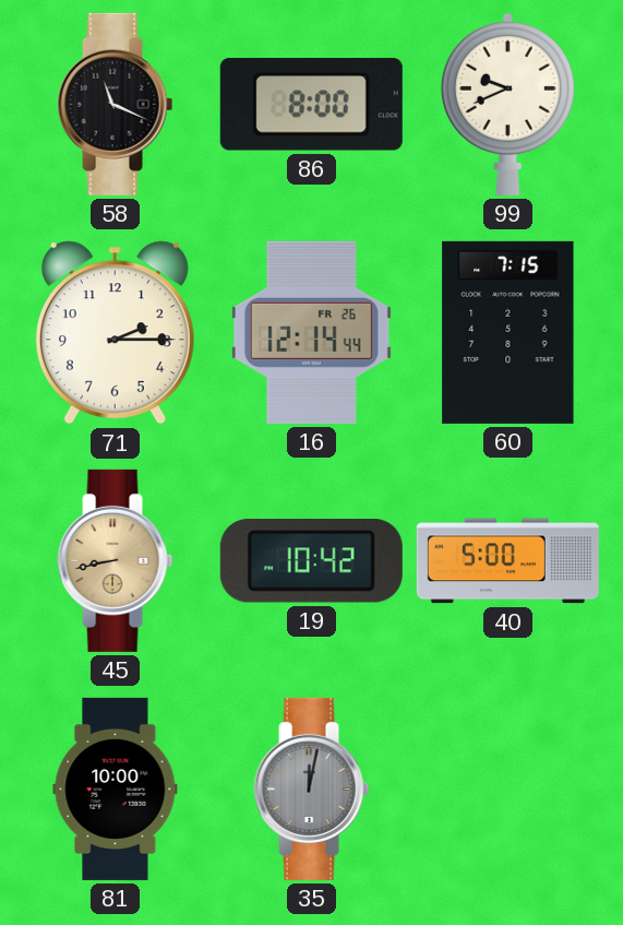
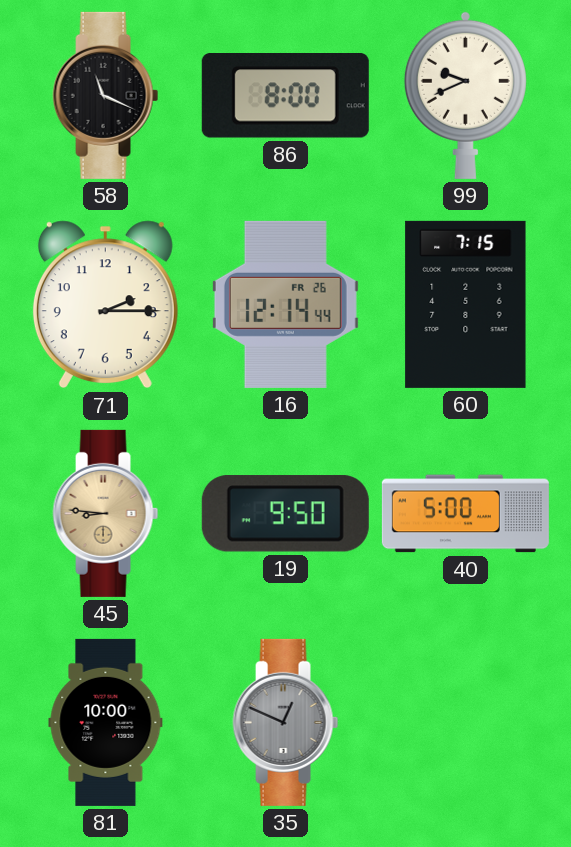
45: 8:43 -> 8:46 (106, 513)
19: 10:42 -> 9:50 (285, 514)
35: 12:02 -> 12:49 (286, 722)
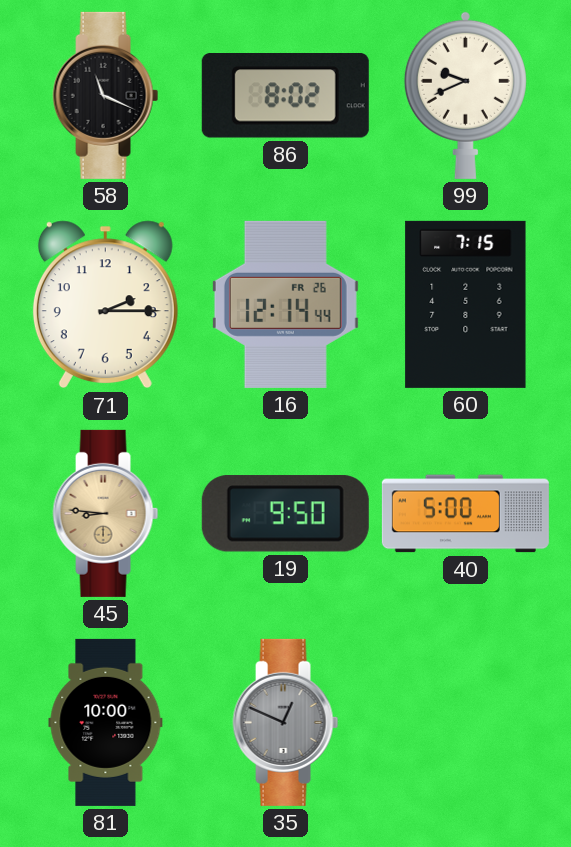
86: 8:00 -> 8:02 (285, 96)
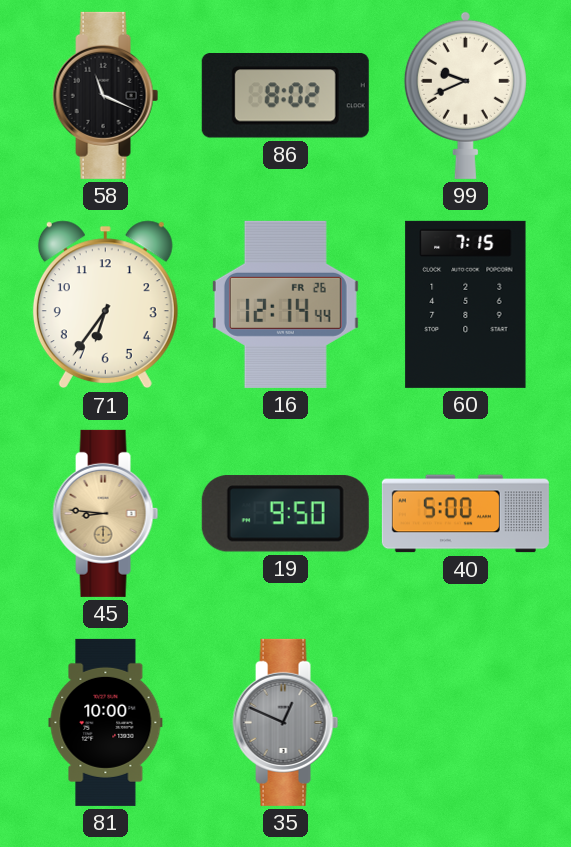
71: 2:15 -> 6:36 (105, 305)
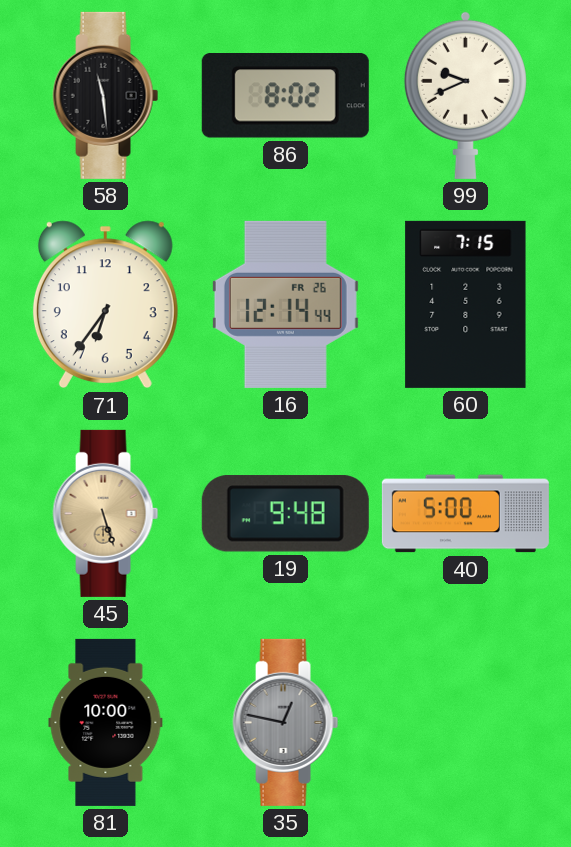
58: 11:19 -> 11:29 (106, 95)
45: 8:46 -> 5:27 (106, 513)
19: 9:50 -> 9:48 (285, 514)
35: 12:49 -> 12:47 (286, 722)
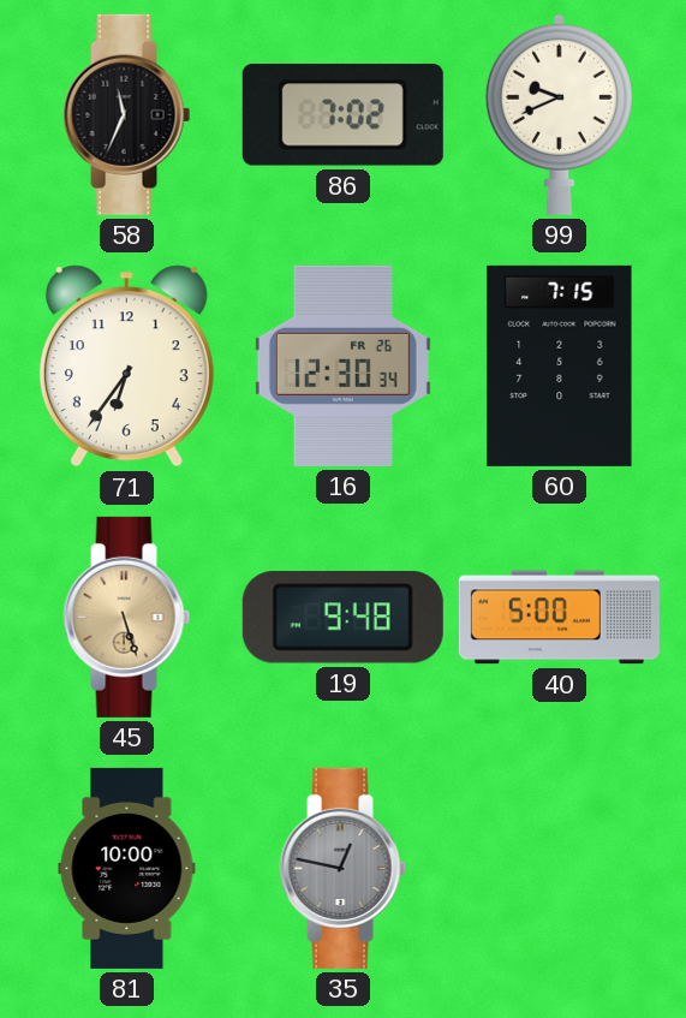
58: 11:29 -> 11:34 (127, 114)
86: 8:02 -> 7:02 (342, 115)
16: 12:14 -> 12:30 (342, 365)
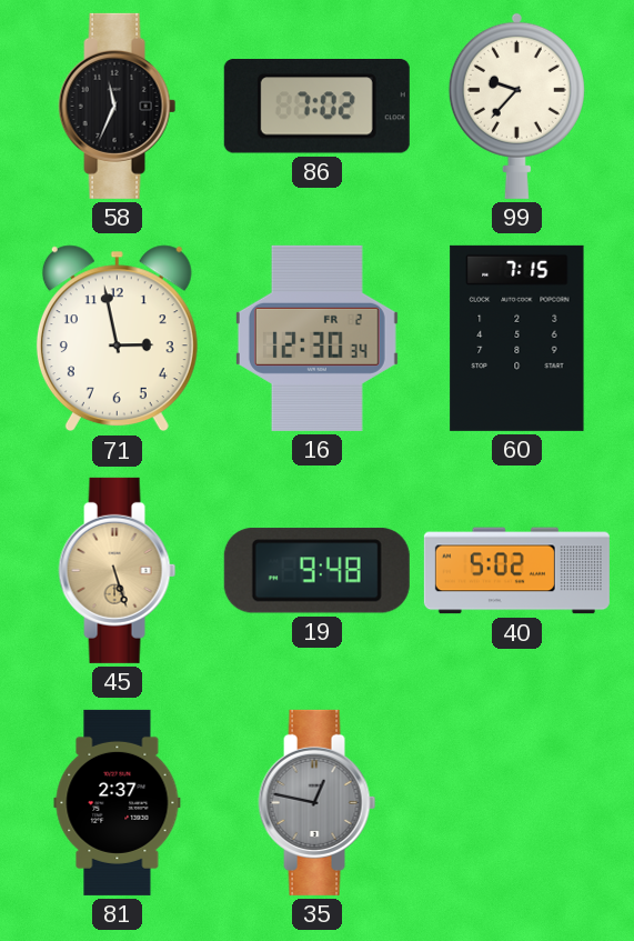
99: 9:41 -> 9:37 (516, 106)
71: 6:36 -> 2:58 (117, 339)
16 date: FR 26 -> FR 2 (316, 338)
40: 5:00 -> 5:02 (516, 571)
81: 10:00 -> 2:37 (118, 802)
